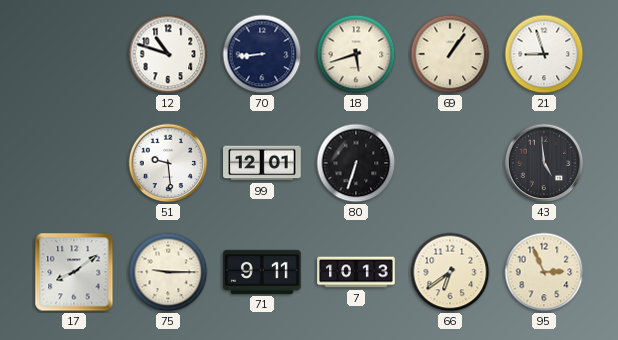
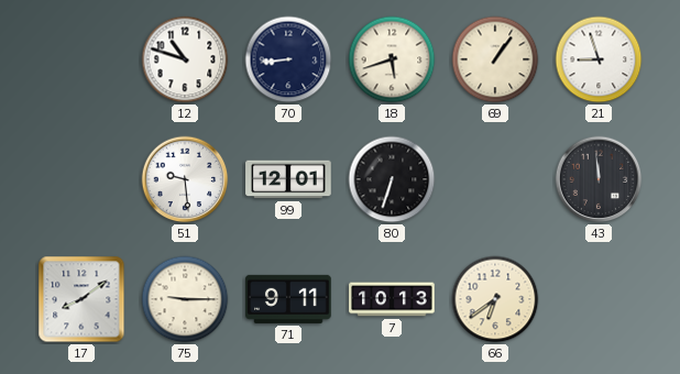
43: 4:59 -> 11:59 (599, 179)
95: 2:56 -> none (544, 272)
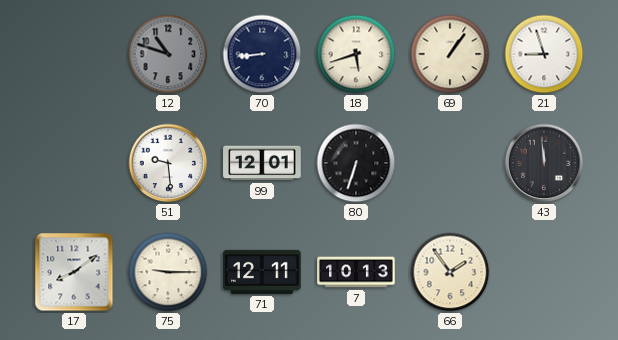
12 dial: white -> grey (168, 54)
71: 9:11 -> 12:11 (262, 272)
66: 6:39 -> 1:54 (450, 272)
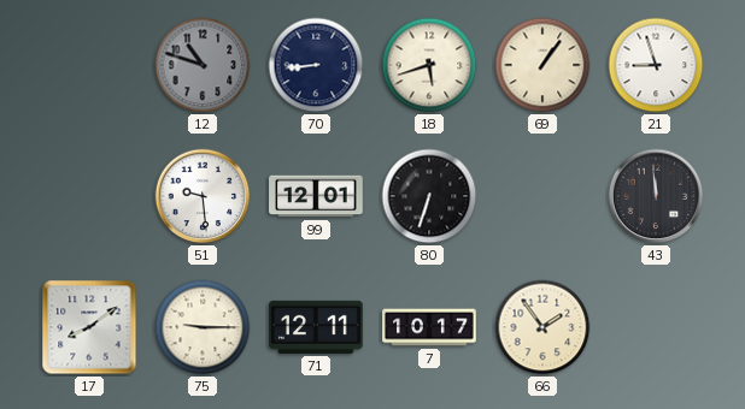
7: 10:13 -> 10:17 (429, 327)
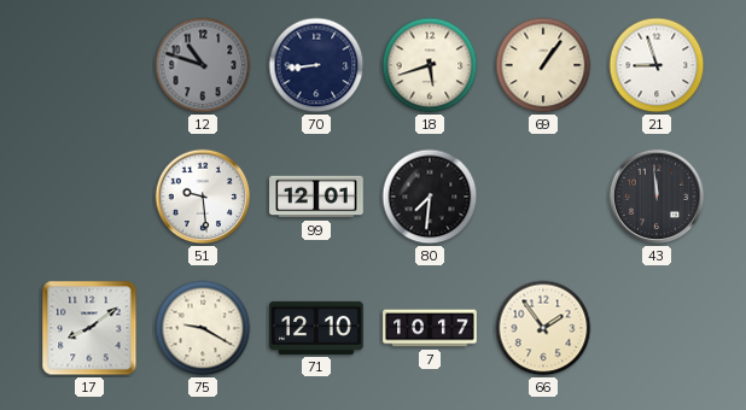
80: 6:33 -> 7:31 (430, 197)
75: 9:15 -> 9:20 (203, 328)
71: 12:11 -> 12:10 (316, 328)
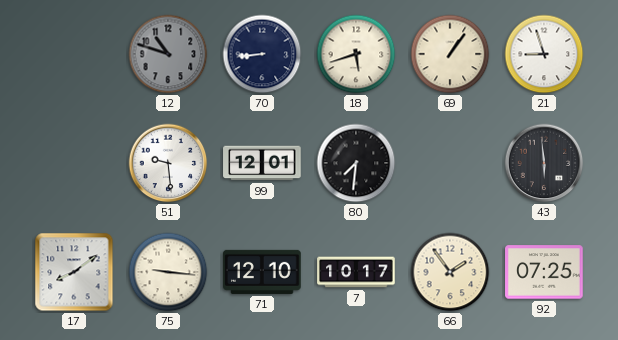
43: 11:59 -> 5:59 (544, 163)
75: 9:20 -> 9:16 (168, 272)
92: none -> 07:25 (544, 272)
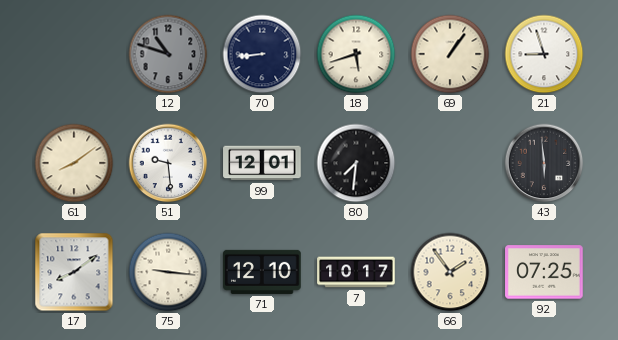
61: none -> 8:09 (74, 163)
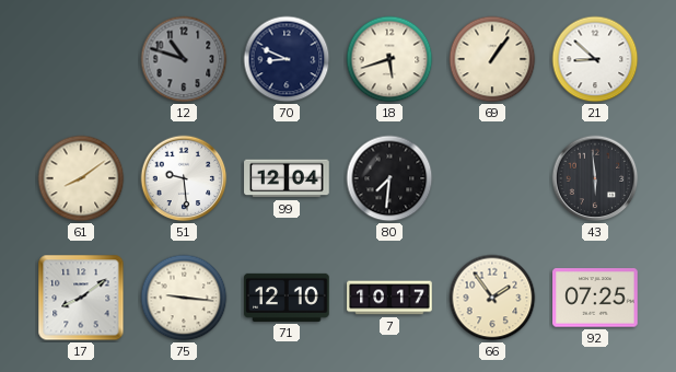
70: 8:44 -> 8:49 (287, 59)
21: 8:57 -> 8:52 (595, 59)
99: 12:01 -> 12:04 (287, 178)
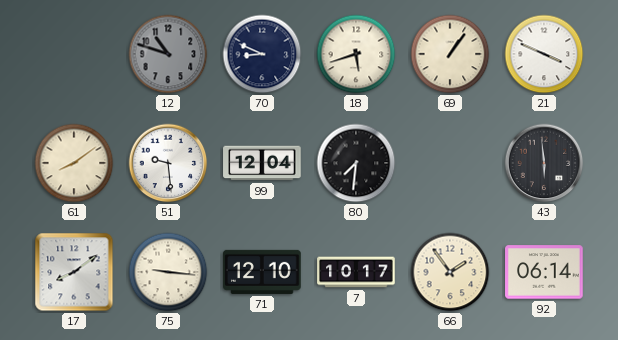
21: 8:52 -> 3:49 (544, 54)
92: 07:25 -> 06:14 (544, 272)
